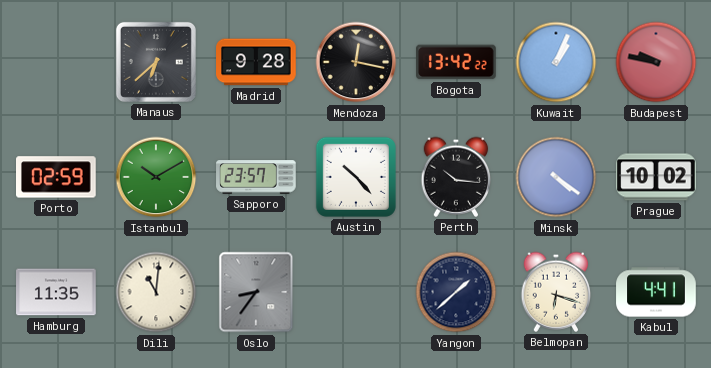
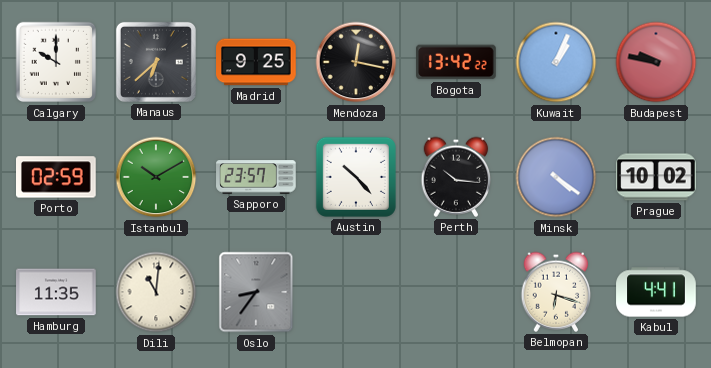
Calgary: none -> 10:00 (56, 62)
Madrid: 9:28 -> 9:25 (256, 62)
Yangon: 1:38 -> none (456, 292)
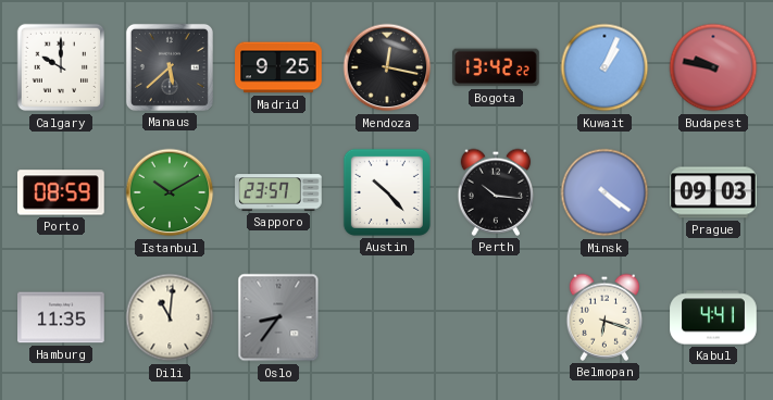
Manaus: 6:38 -> 5:38 (170, 67)
Porto: 02:59 -> 08:59 (62, 192)
Prague: 10:02 -> 09:03 (713, 192)
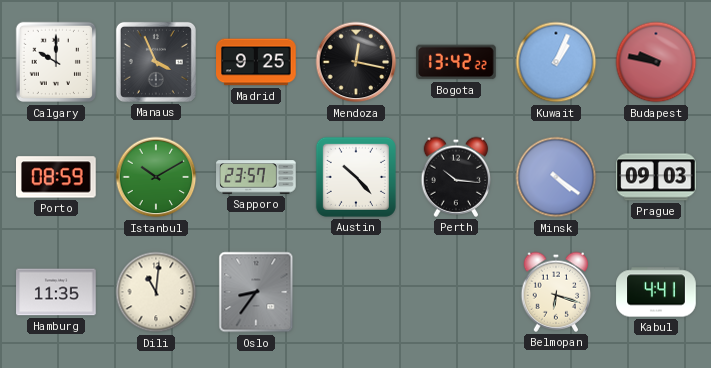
Manaus: 5:38 -> 3:56 (156, 62)
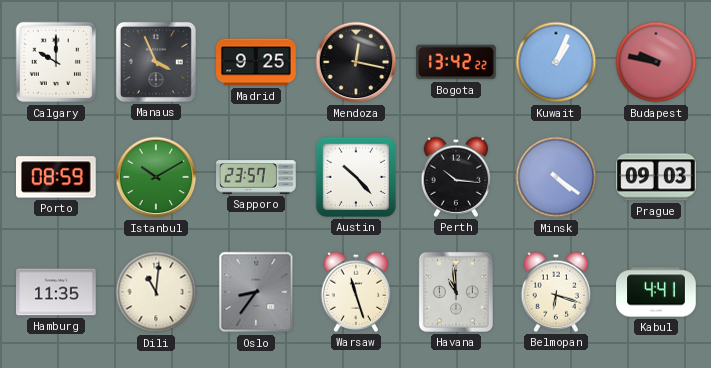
Warsaw: none -> 11:27 (356, 292)
Havana: none -> 10:59 (456, 292)
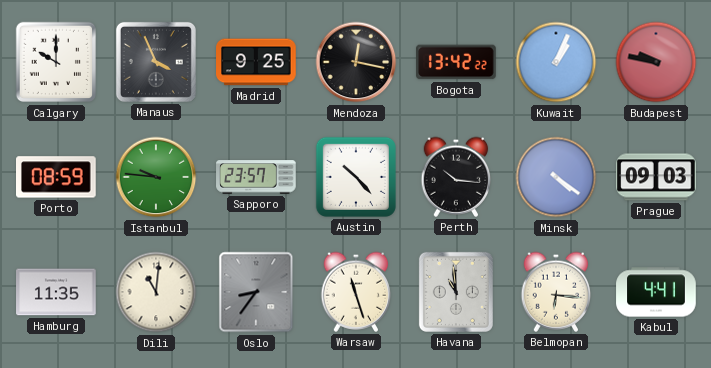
Istanbul: 10:10 -> 9:46 (156, 177)
Belmopan: 6:18 -> 6:16 (556, 292)
